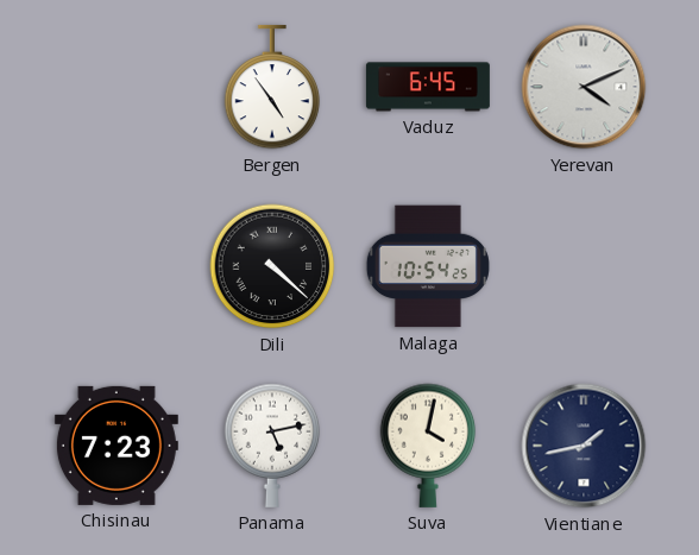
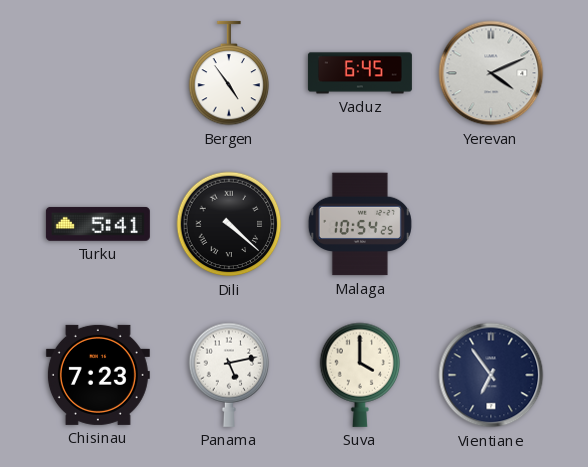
Turku: none -> 5:41 (98, 224)
Suva: 4:02 -> 4:00 (360, 375)
Vientiane: 1:43 -> 6:54 (491, 375)
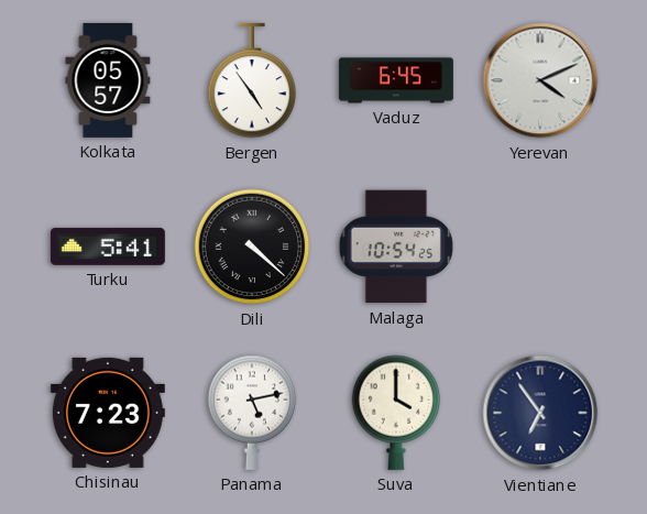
Kolkata: none -> 05:57 (108, 80)
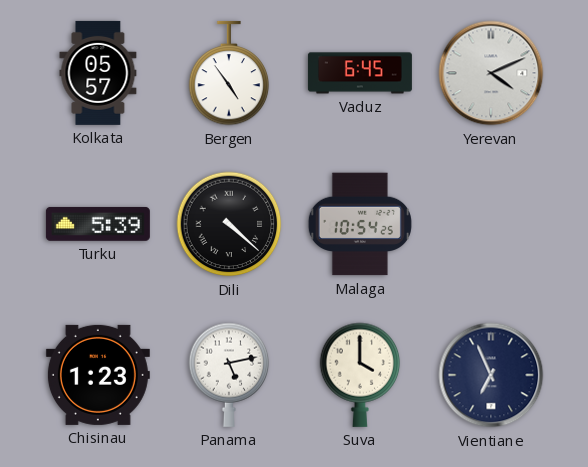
Turku: 5:41 -> 5:39 (98, 224)
Chisinau: 7:23 -> 1:23 (98, 375)
Vientiane: 6:54 -> 6:56 (491, 375)
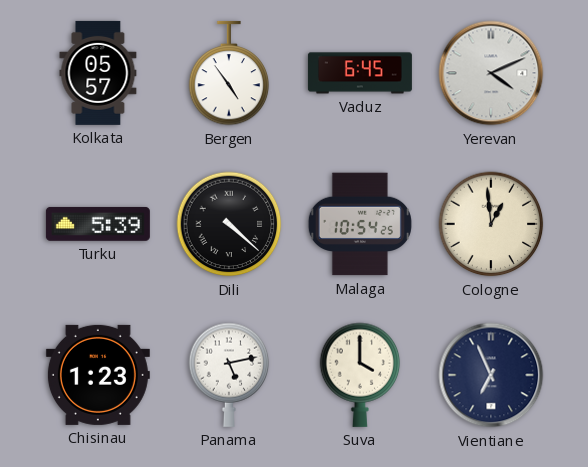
Cologne: none -> 12:59 (491, 224)
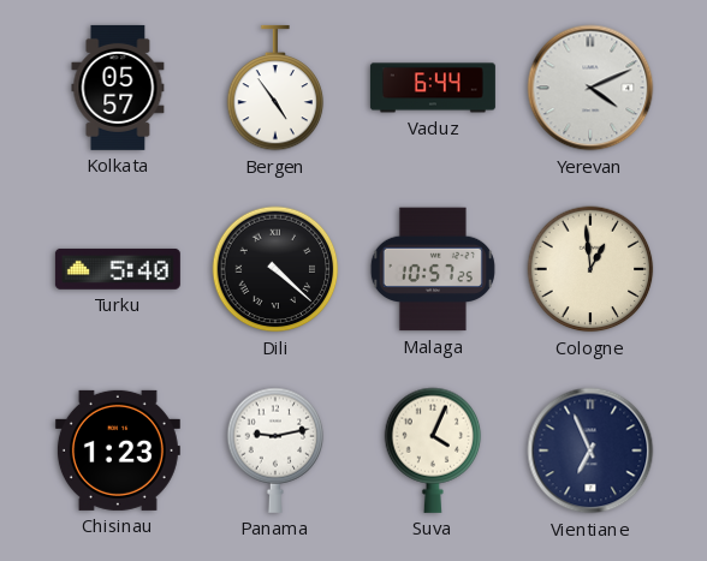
Vaduz: 6:45 -> 6:44 (433, 88)
Turku: 5:39 -> 5:40 (118, 269)
Malaga: 10:54 -> 10:57 (433, 269)
Panama: 5:13 -> 9:13 (275, 450)
Suva: 4:00 -> 4:04 (433, 450)
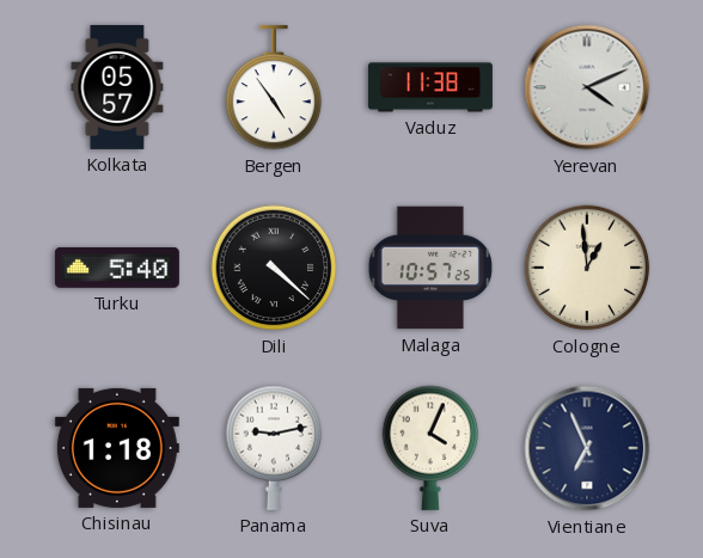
Vaduz: 6:44 -> 11:38 (430, 87)
Chisinau: 1:23 -> 1:18 (117, 448)
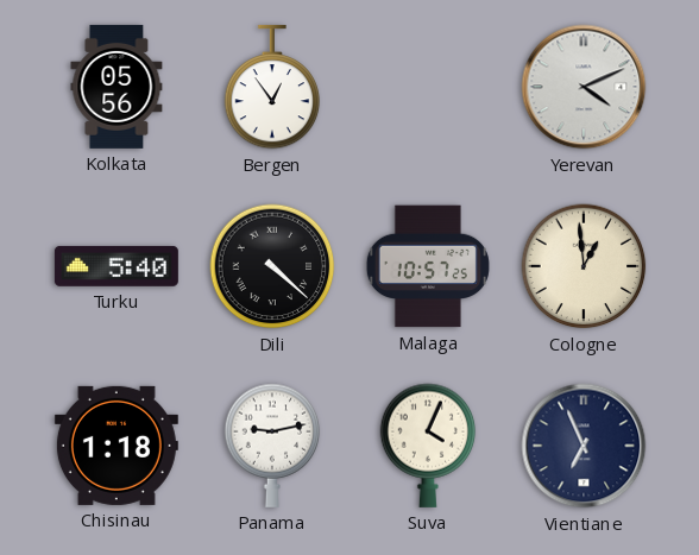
Kolkata: 05:57 -> 05:56 (116, 87)
Bergen: 4:54 -> 12:54 (272, 87)
Vaduz: 11:38 -> none (430, 87)
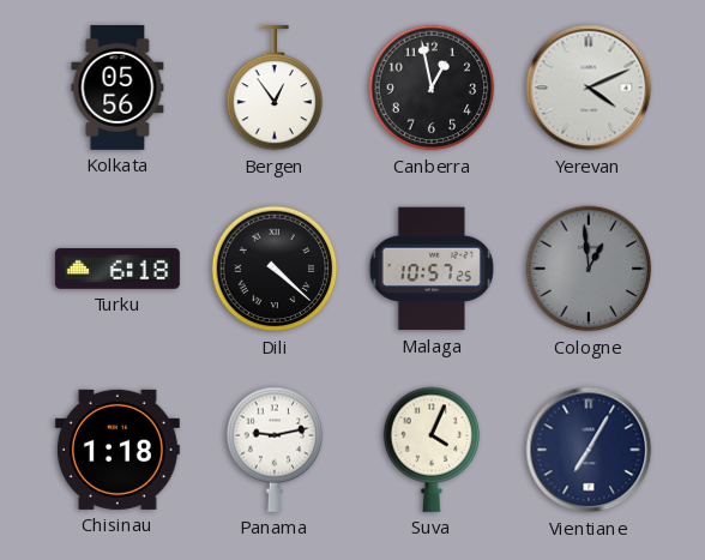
Canberra: none -> 12:58 (432, 88)
Turku: 5:40 -> 6:18 (117, 269)
Cologne dial: cream -> grey (589, 269)
Vientiane: 6:56 -> 7:05 (589, 450)
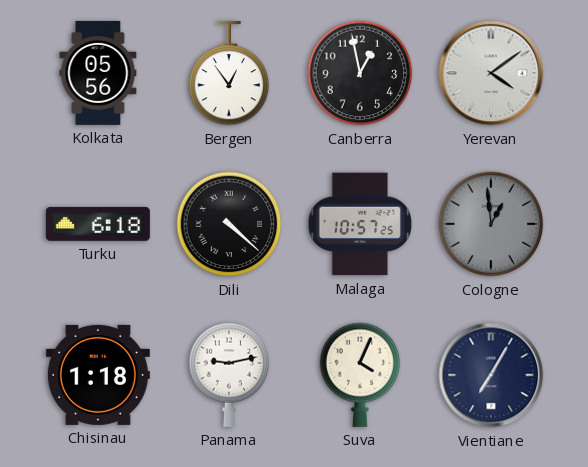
Yerevan: 4:11 -> 4:09 (491, 73)
